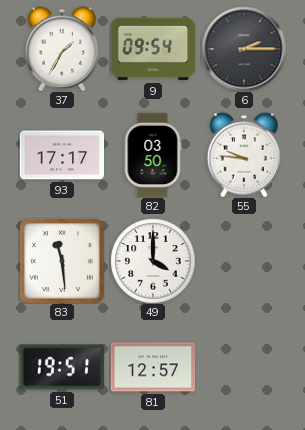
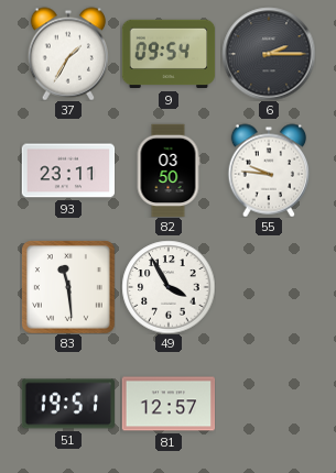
93: 17:17 -> 23:11 (68, 170)
49: 4:00 -> 3:55 (169, 287)
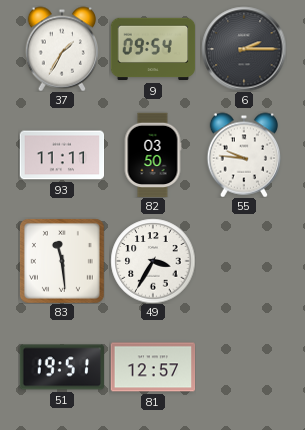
93: 23:11 -> 11:11 (62, 155)
49: 3:55 -> 3:35 (153, 261)
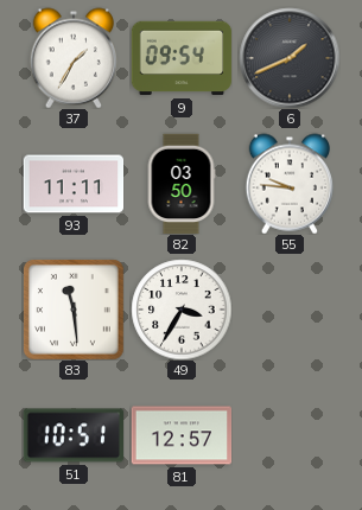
6: 2:15 -> 1:41 (290, 58)
51: 19:51 -> 10:51 (74, 435)
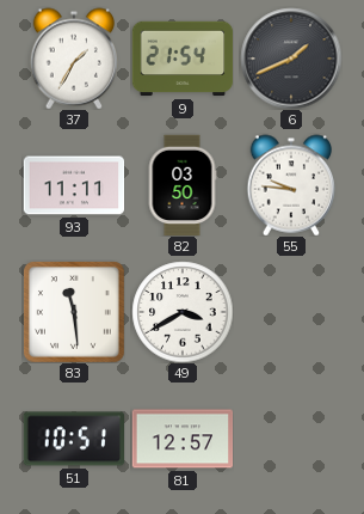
9: 09:54 -> 21:54 (183, 59)
49: 3:35 -> 3:40 (183, 312)
